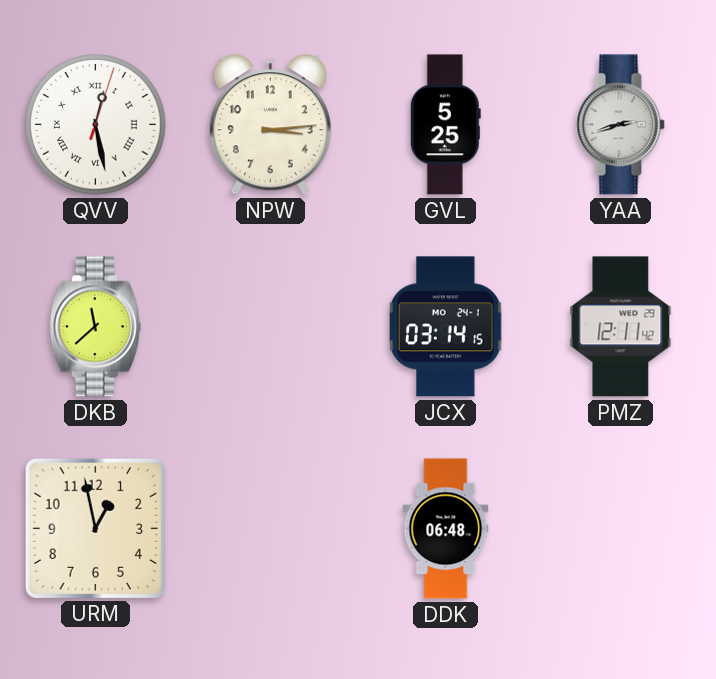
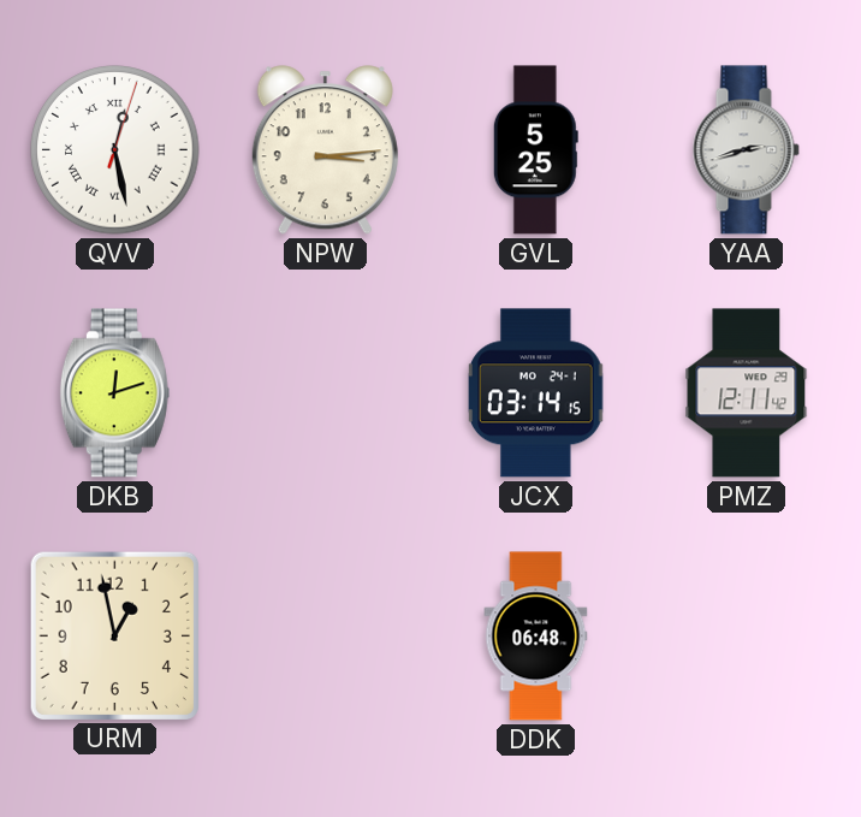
DKB: 11:38 -> 12:12 (114, 393)
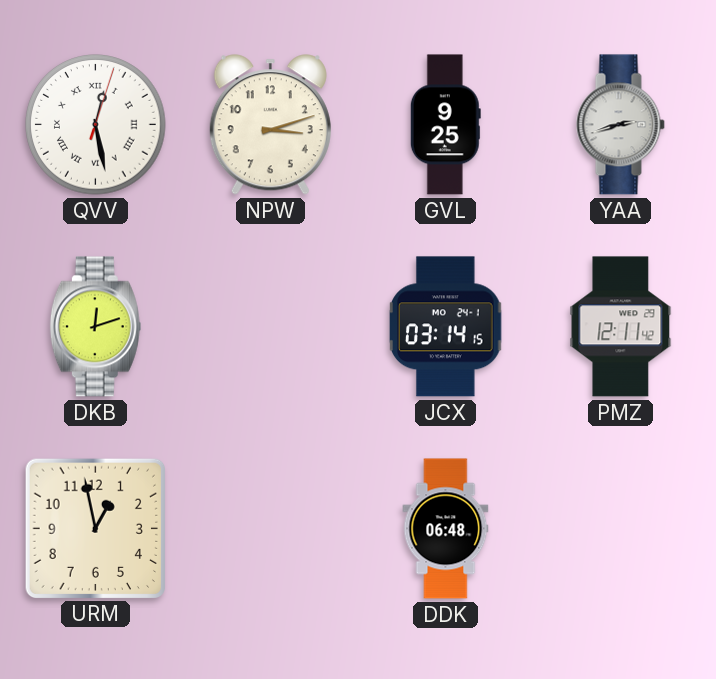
NPW: 3:14 -> 3:12 (270, 125)
GVL: 5:25 -> 9:25 (445, 125)
